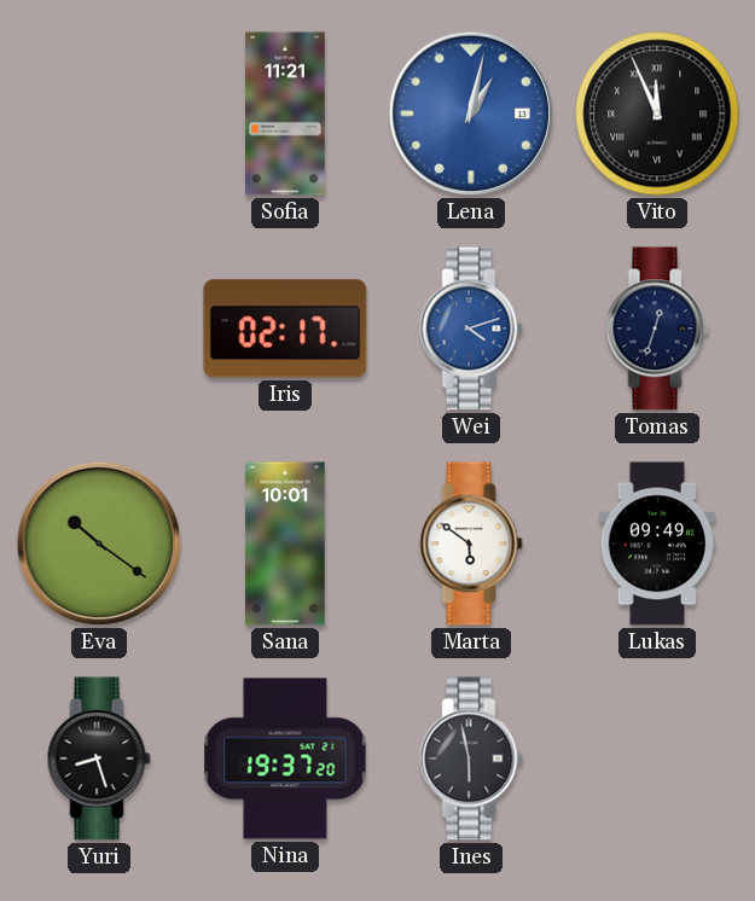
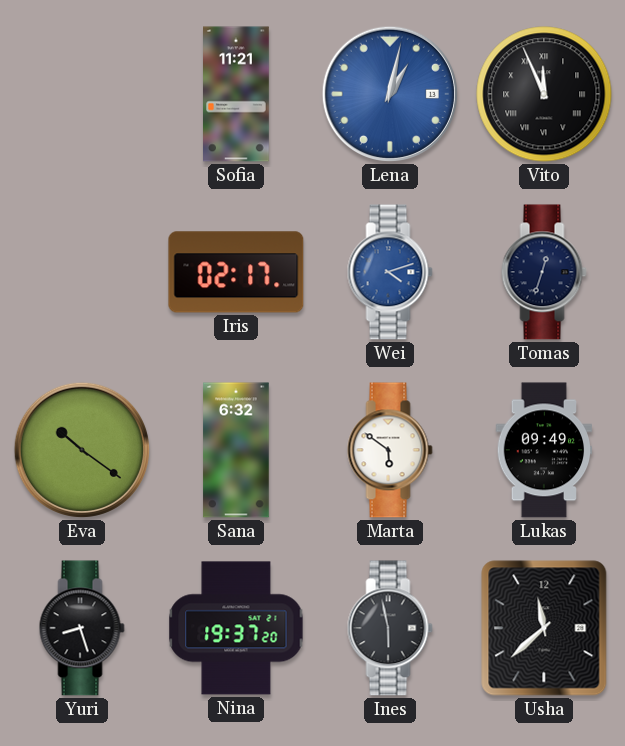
Sana: 10:01 -> 6:32 (236, 450)
Usha: none -> 11:38 (544, 628)
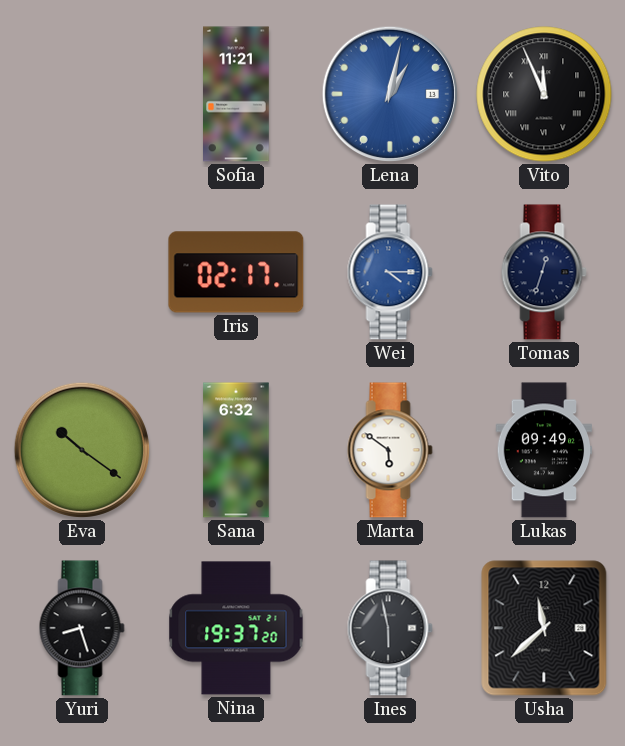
Wei: 4:12 -> 4:15 (390, 272)
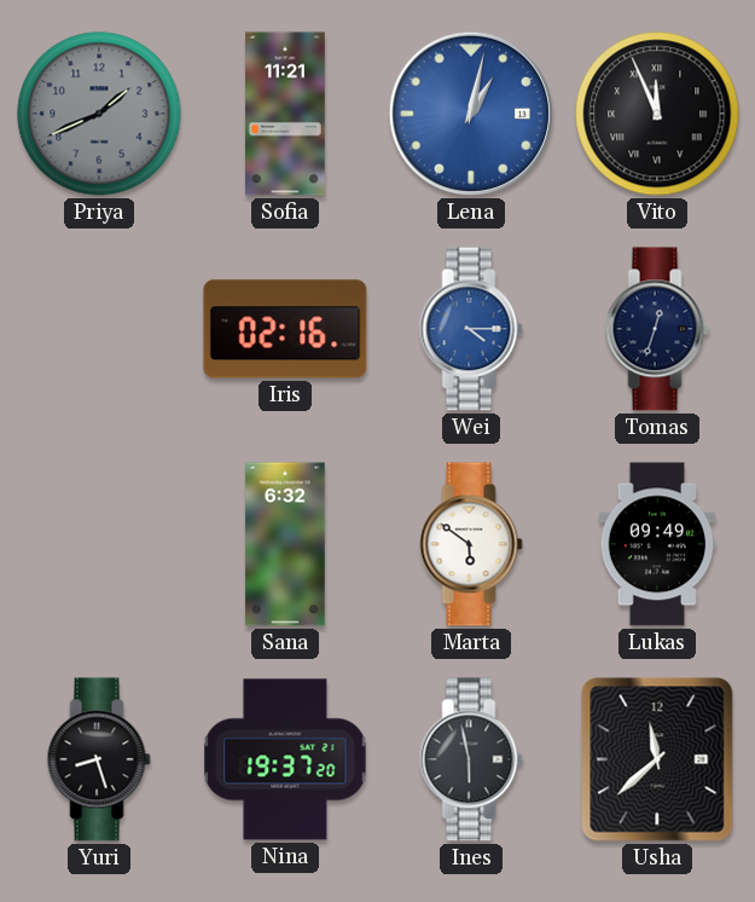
Priya: none -> 1:41 (99, 114)
Iris: 02:17 -> 02:16 (285, 329)
Eva: 10:21 -> none (82, 450)
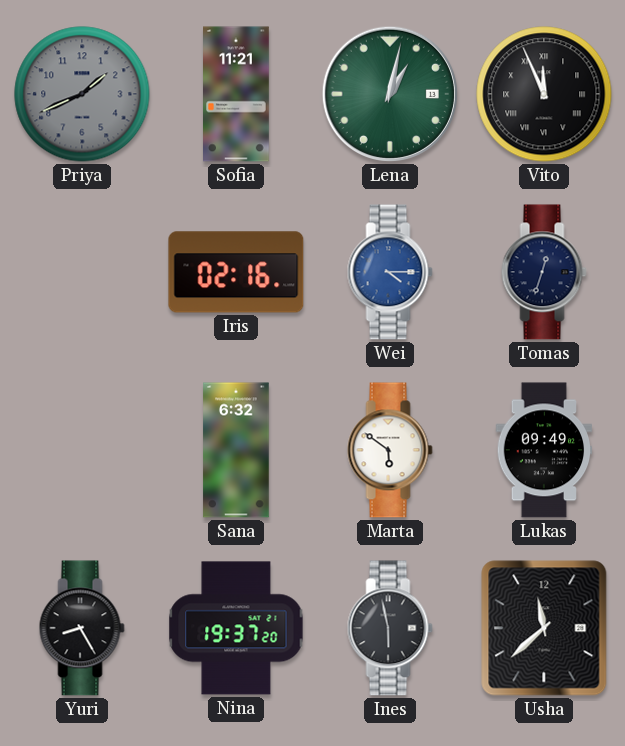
Lena dial: blue -> green (390, 94)
Yuri: 8:27 -> 8:25 (82, 628)
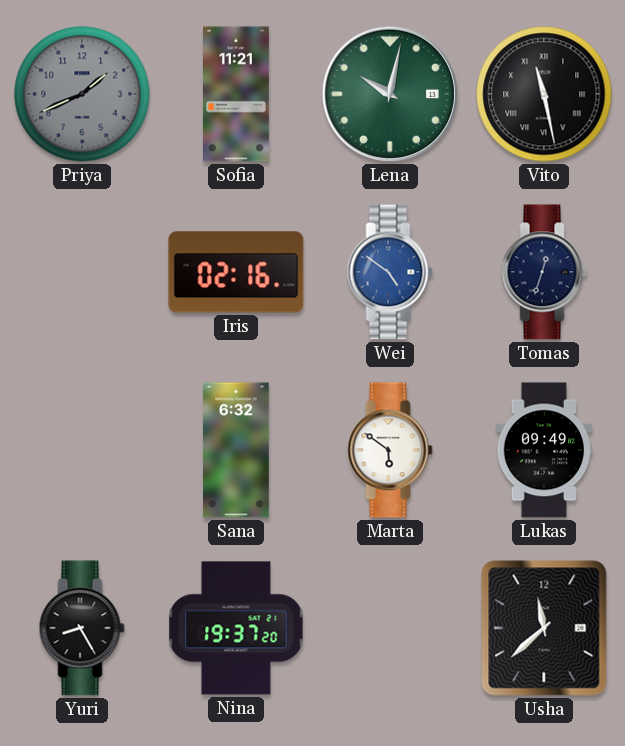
Lena: 1:02 -> 10:02 (390, 94)
Vito: 11:56 -> 11:28 (544, 94)
Wei: 4:15 -> 4:51 (390, 272)
Ines: 5:58 -> none (390, 628)
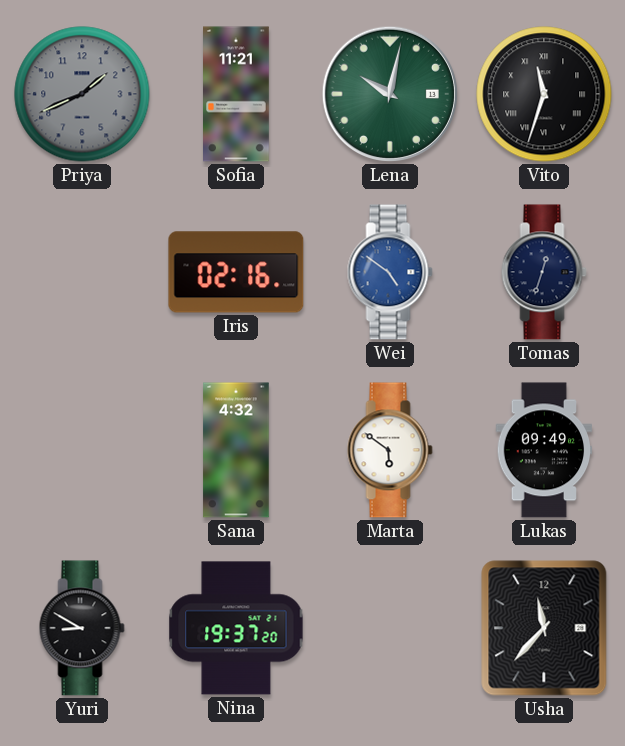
Vito: 11:28 -> 11:33 (544, 94)
Sana: 6:32 -> 4:32 (236, 450)
Yuri: 8:25 -> 8:50 (82, 628)
Usha: 11:38 -> 11:37 (544, 628)
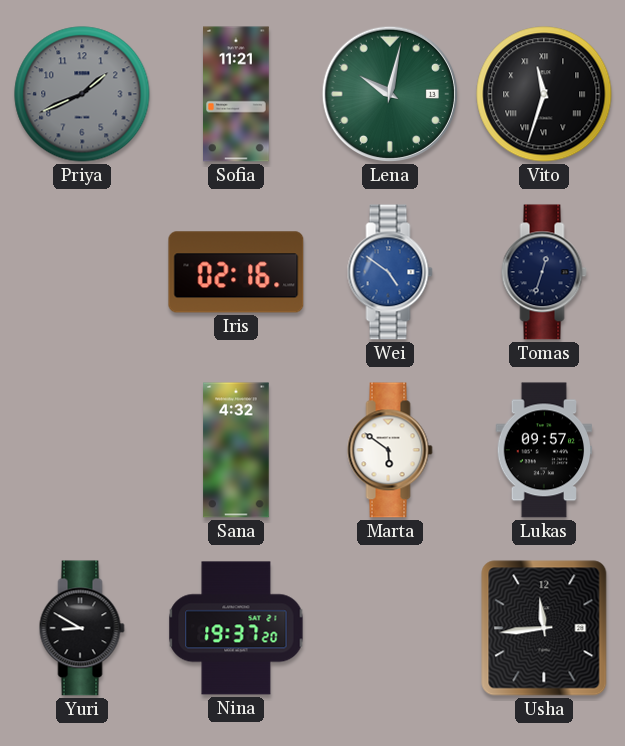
Lukas: 09:49 -> 09:57 (544, 450)
Usha: 11:37 -> 11:44 (544, 628)
